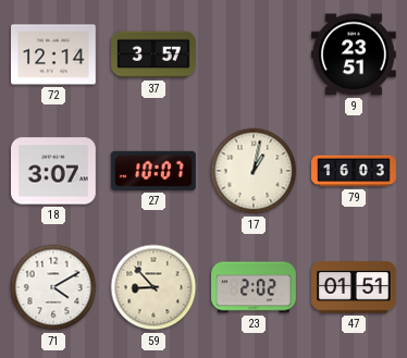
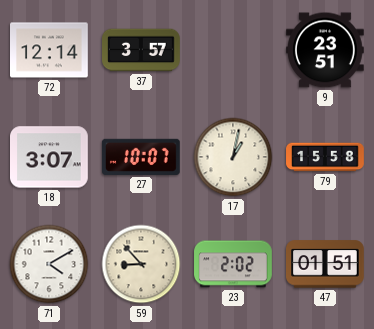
79: 16:03 -> 15:58 (325, 157)
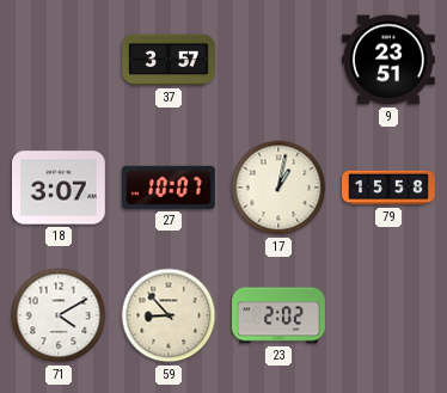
72: 12:14 -> none (50, 50)
47: 01:51 -> none (326, 264)
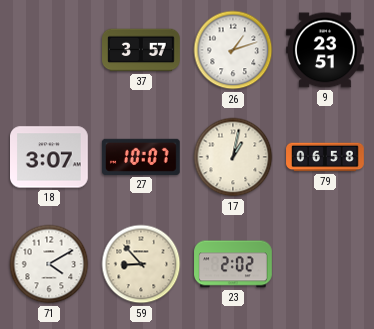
26: none -> 1:12 (233, 50)
79: 15:58 -> 06:58 (325, 157)
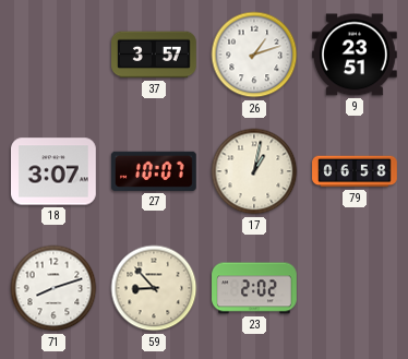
71: 4:10 -> 8:12 (53, 288)
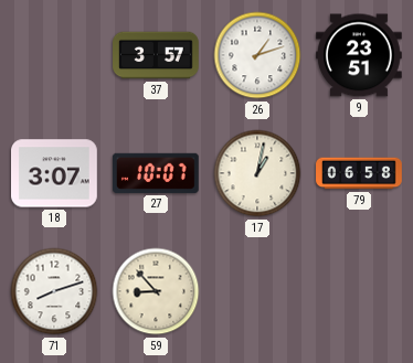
23: 2:02 -> none (254, 288)
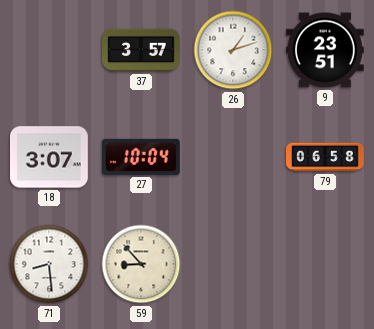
27: 10:07 -> 10:04 (141, 157)
17: 1:02 -> none (257, 173)
71: 8:12 -> 8:29 (49, 264)
